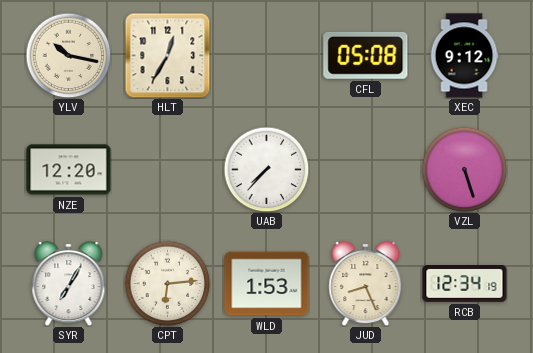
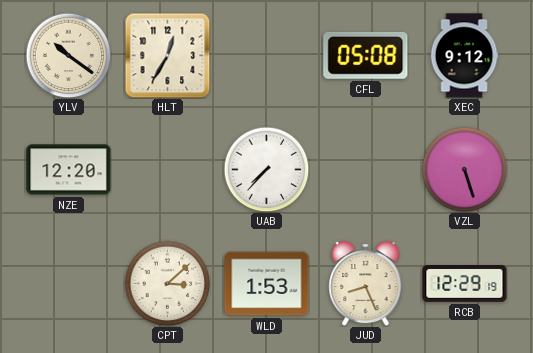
YLV: 10:17 -> 10:21 (68, 55)
SYR: 7:05 -> none (69, 283)
CPT: 6:14 -> 3:08 (167, 283)
RCB: 12:34 -> 12:29 (465, 284)
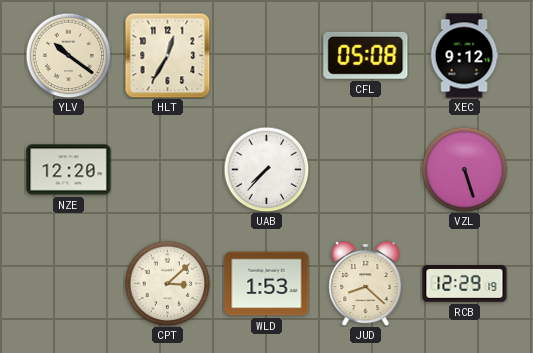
JUD: 8:26 -> 8:22 (366, 283)
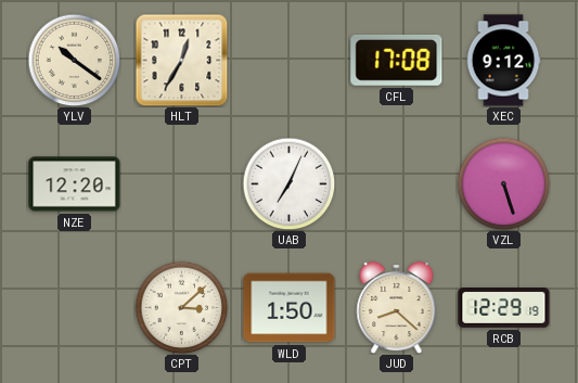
CFL: 05:08 -> 17:08 (397, 60)
UAB: 7:37 -> 7:04 (288, 183)
WLD: 1:53 -> 1:50 (290, 308)
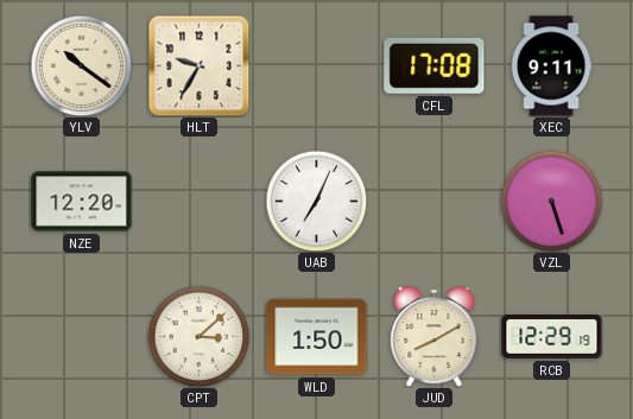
HLT: 12:35 -> 9:35 (198, 65)
XEC: 9:12 -> 9:11 (551, 66)
JUD: 8:22 -> 8:10 (435, 336)
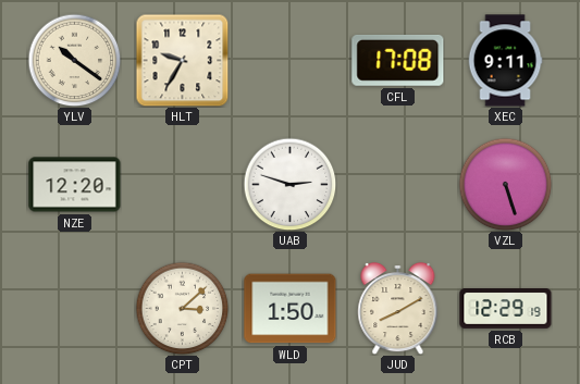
UAB: 7:04 -> 2:48 (289, 184)
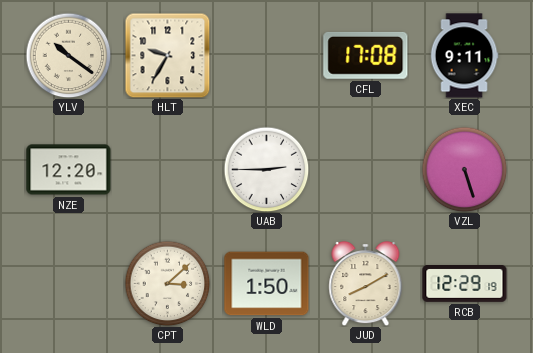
UAB: 2:48 -> 2:45 (266, 169)
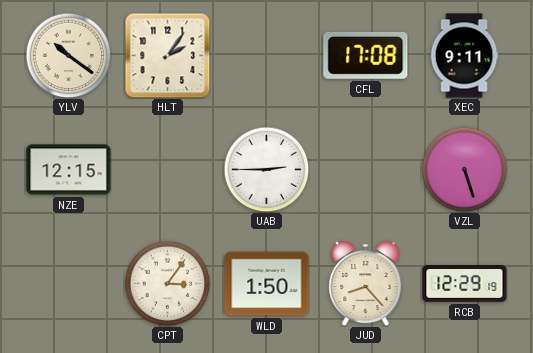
HLT: 9:35 -> 2:06 (167, 55)
NZE: 12:20 -> 12:15 (69, 170)
CPT: 3:08 -> 3:06 (167, 283)
JUD: 8:10 -> 8:23 (366, 283)
